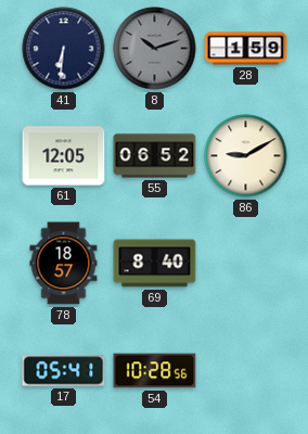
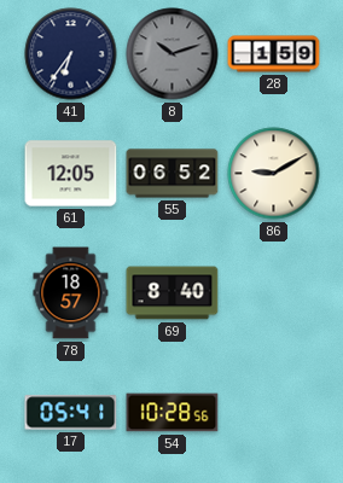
41: 6:31 -> 6:36 (71, 54)
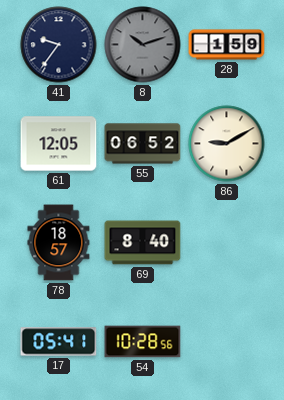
41: 6:36 -> 9:36 (59, 45)
